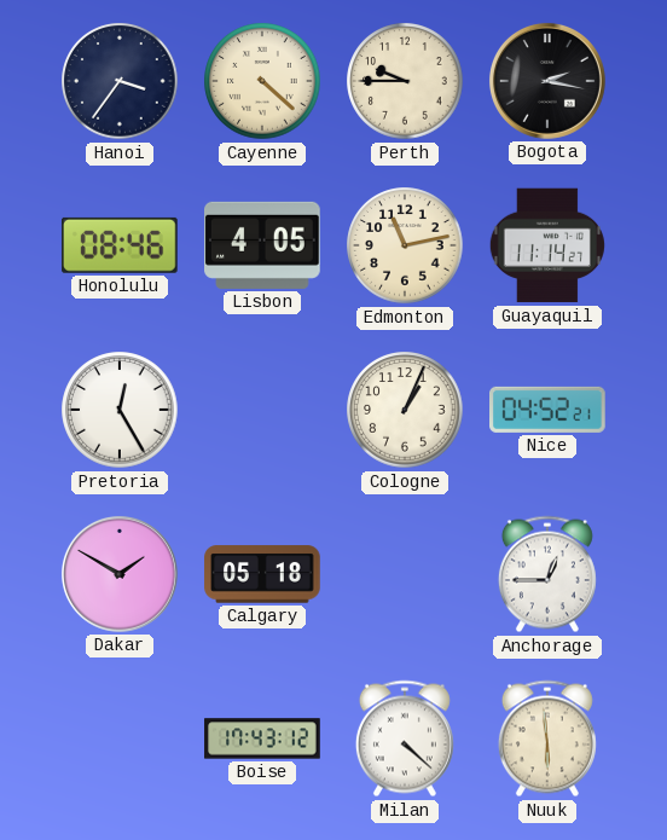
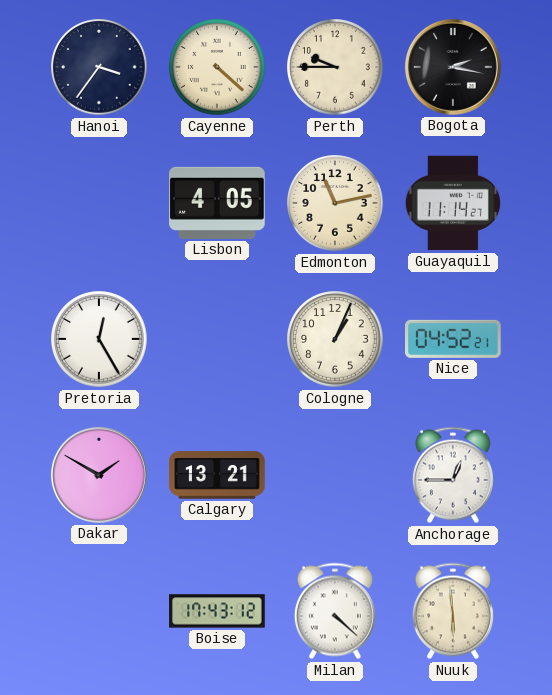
Honolulu: 08:46 -> none (120, 245)
Calgary: 05:18 -> 13:21 (217, 475)
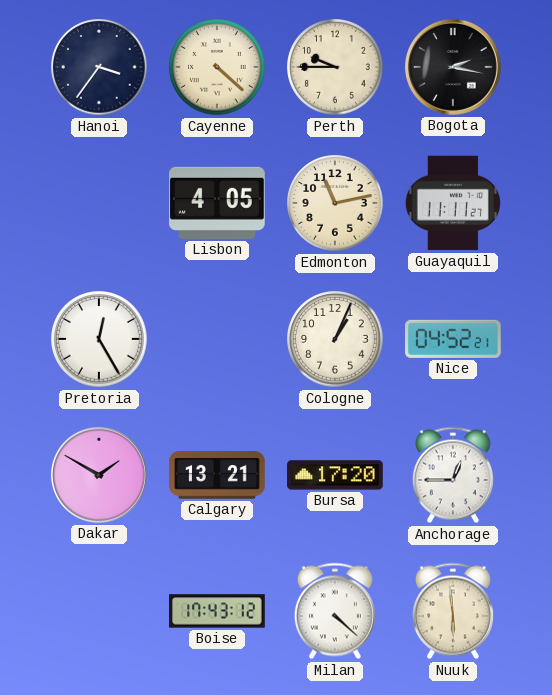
Guayaquil: 11:14 -> 11:11 (453, 203)
Bursa: none -> 17:20 (335, 475)
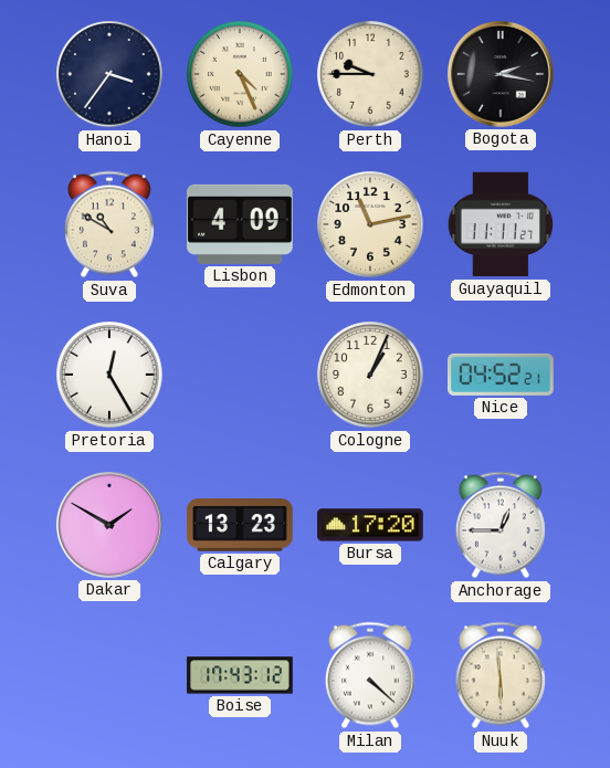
Cayenne: 4:22 -> 4:26 (240, 74)
Suva: none -> 10:50 (109, 224)
Lisbon: 4:05 -> 4:09 (241, 224)
Calgary: 13:21 -> 13:23 (240, 525)
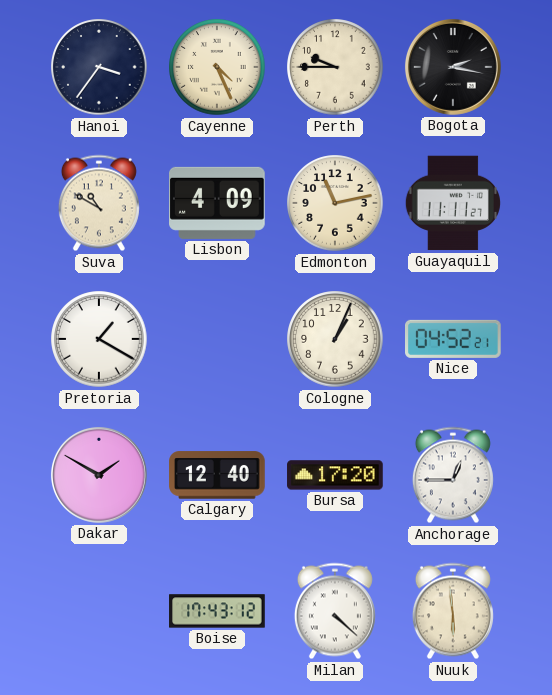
Pretoria: 12:25 -> 1:20 (99, 339)
Calgary: 13:23 -> 12:40 (217, 475)
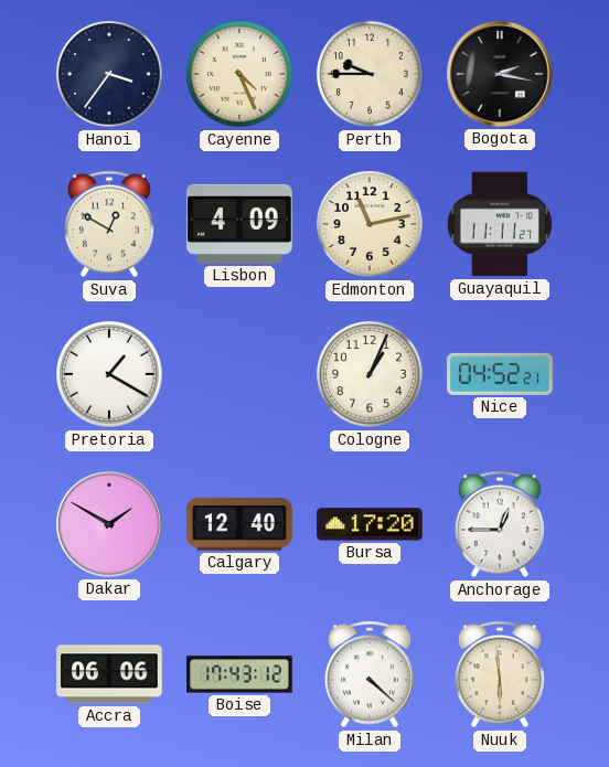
Suva: 10:50 -> 12:50 (109, 224)
Accra: none -> 06:06 (109, 674)
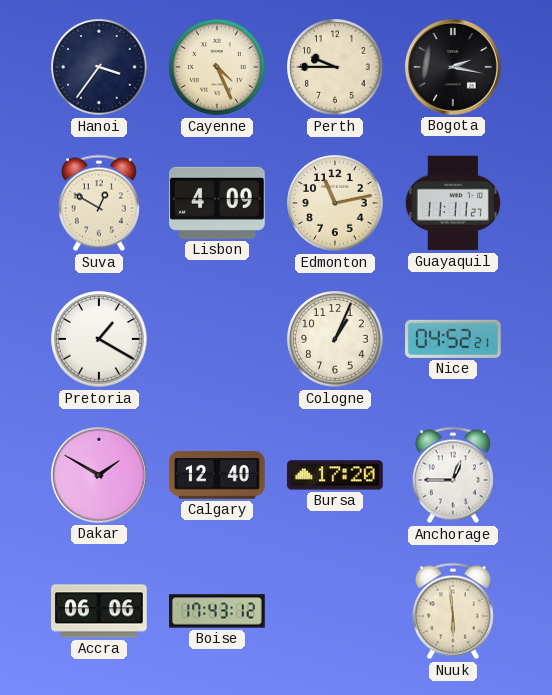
Milan: 4:22 -> none (370, 674)
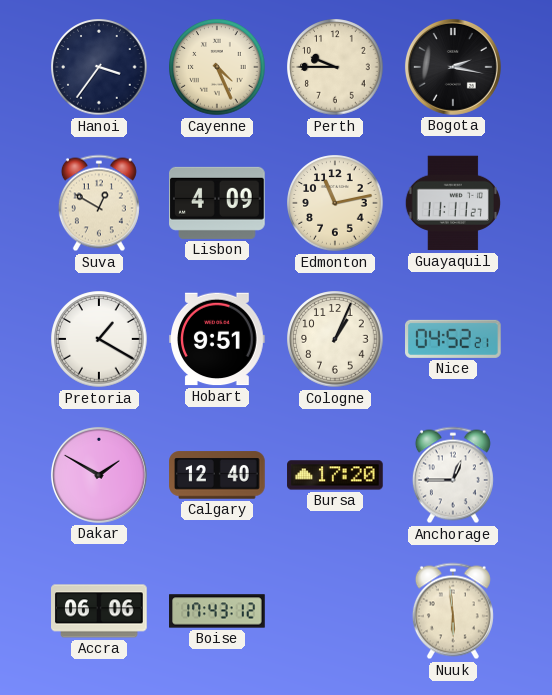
Hobart: none -> 9:51 (217, 339)
